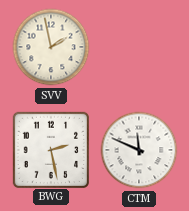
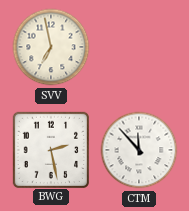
SVV: 1:58 -> 6:58 (51, 47)
CTM: 11:49 -> 11:53 (139, 150)
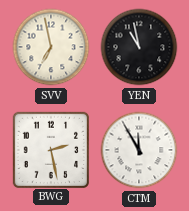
YEN: none -> 10:58 (139, 47)
CTM: 11:53 -> 11:55 (139, 150)
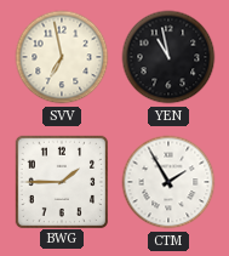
BWG: 2:28 -> 1:45 (61, 181)
CTM: 11:55 -> 1:55 (168, 182)
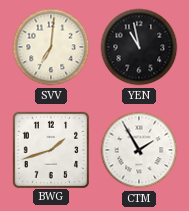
SVV: 6:58 -> 7:01 (51, 47)
BWG: 1:45 -> 1:42 (50, 149)
